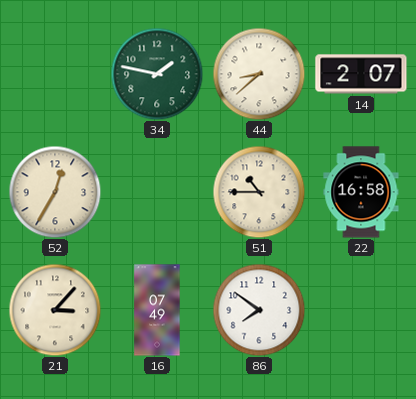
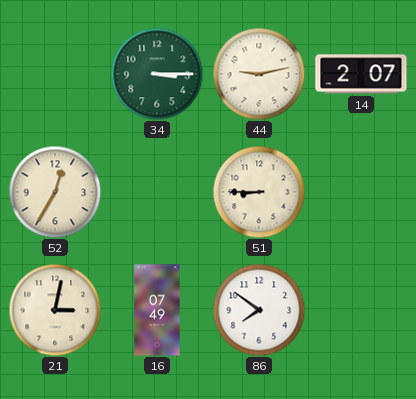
34: 1:47 -> 3:15 (157, 74)
44: 8:38 -> 9:13 (259, 74)
51: 10:45 -> 8:45 (259, 192)
22: 16:58 -> none (361, 192)
21: 3:07 -> 3:02 (55, 310)
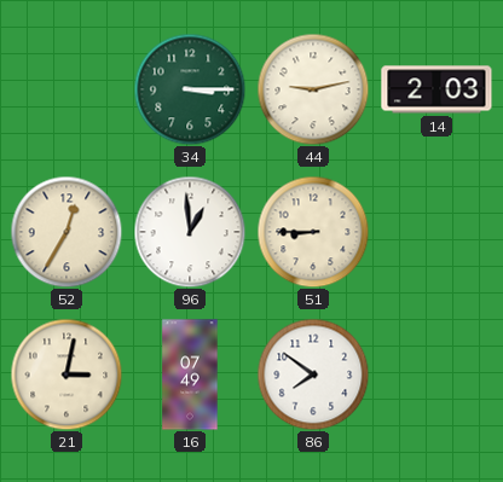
14: 2:07 -> 2:03 (436, 89)
96: none -> 12:59 (190, 232)
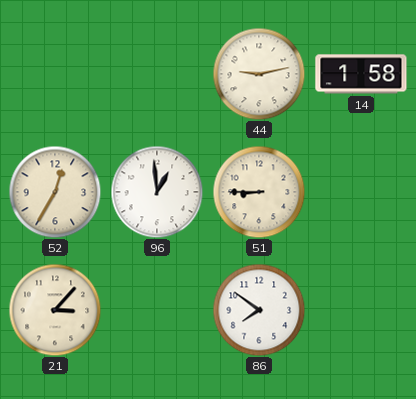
34: 3:15 -> none (190, 89)
14: 2:03 -> 1:58 (361, 74)
21: 3:02 -> 3:07 (55, 310)
16: 07:49 -> none (190, 374)
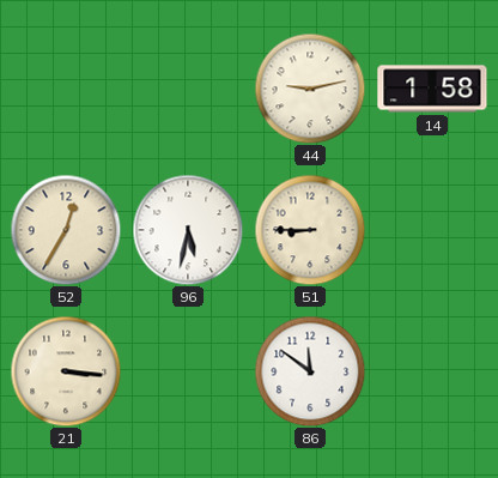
96: 12:59 -> 5:32 (188, 230)
21: 3:07 -> 3:16 (66, 371)
86: 7:51 -> 11:51 (310, 371)
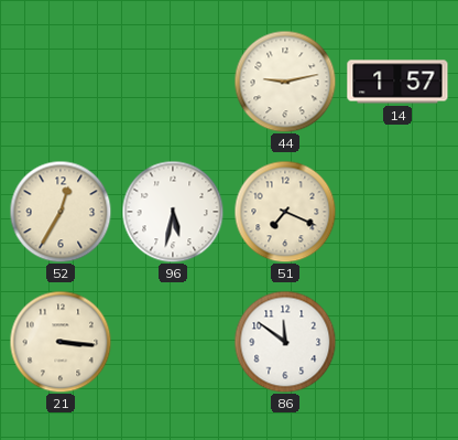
14: 1:58 -> 1:57 (397, 82)
51: 8:45 -> 7:19 (285, 212)
